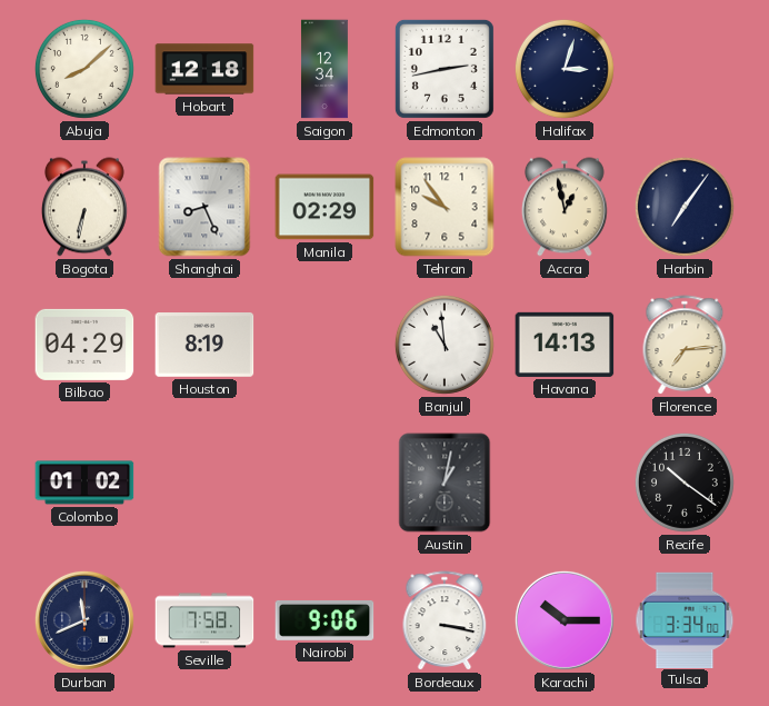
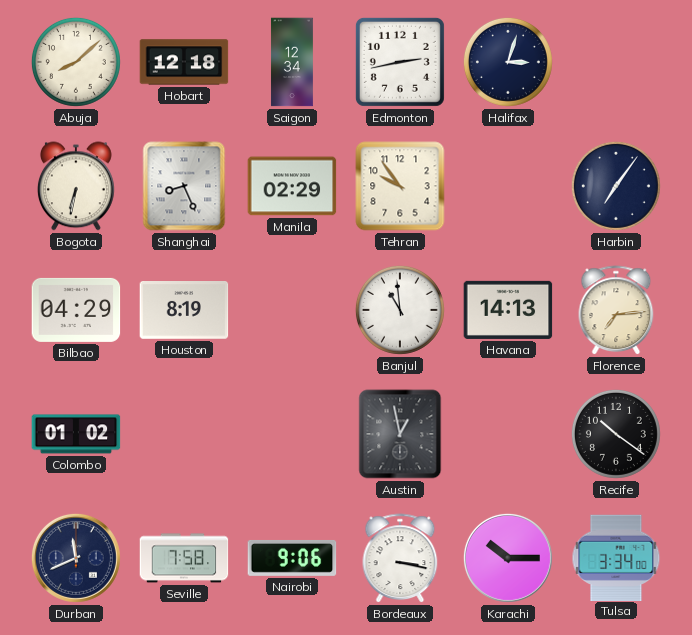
Accra: 12:58 -> none (565, 207)
Austin: 1:02 -> 12:58 (400, 434)
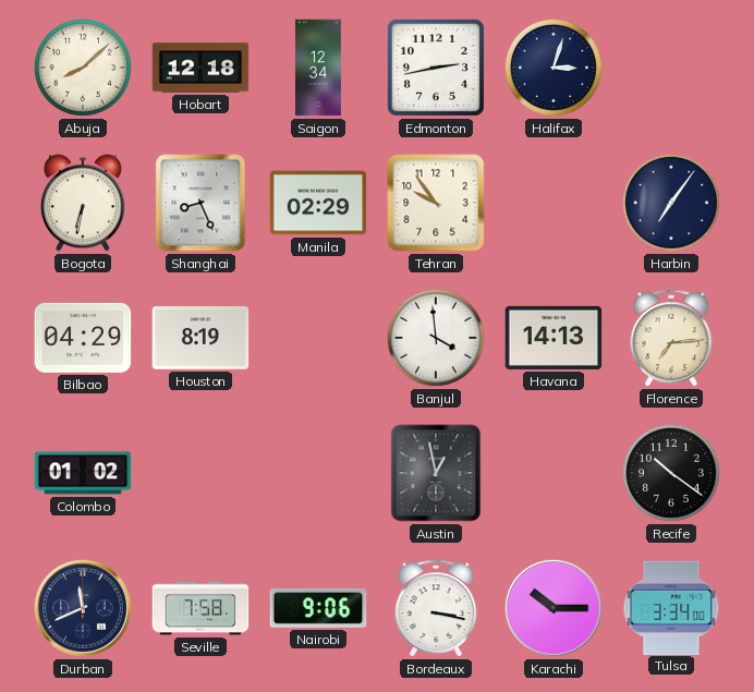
Banjul: 10:59 -> 3:59 (436, 338)
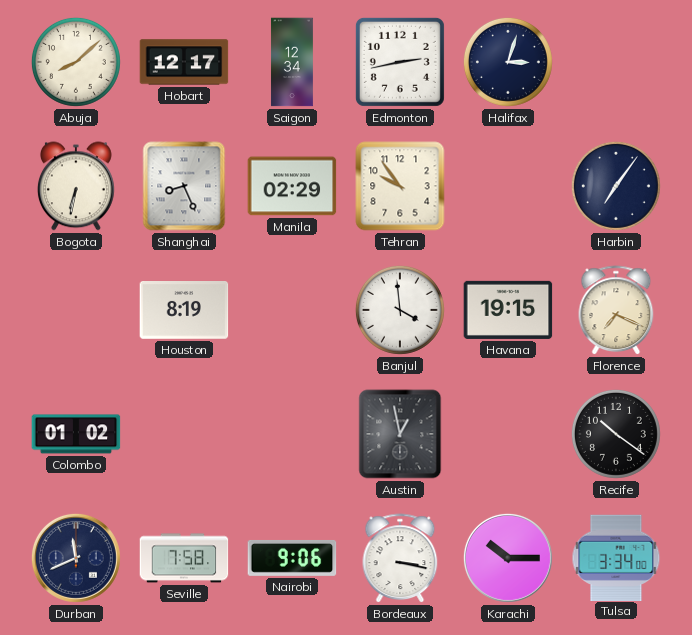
Hobart: 12:18 -> 12:17 (184, 62)
Bilbao: 04:29 -> none (83, 338)
Havana: 14:13 -> 19:15 (508, 310)
Florence: 7:14 -> 7:19 (616, 311)
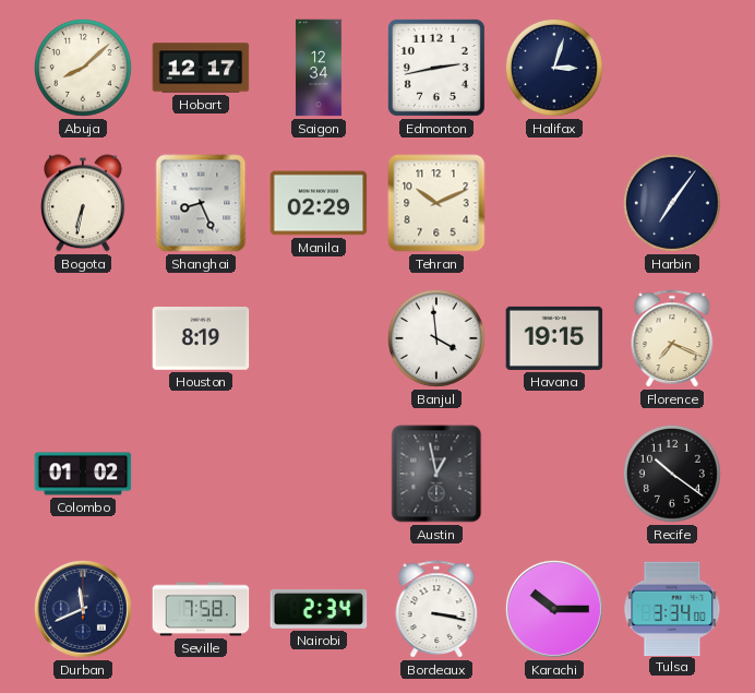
Tehran: 9:54 -> 10:11 (436, 203)
Nairobi: 9:06 -> 2:34 (319, 609)
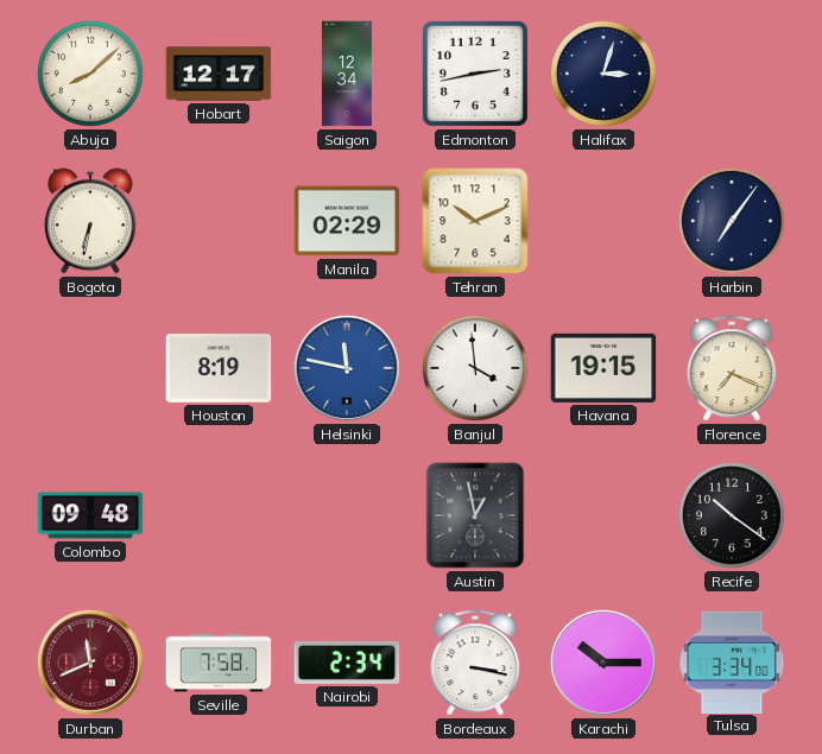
Shanghai: 8:26 -> none (201, 203)
Helsinki: none -> 11:47 (347, 368)
Colombo: 01:02 -> 09:48 (90, 515)
Durban dial: navy -> burgundy (90, 663)
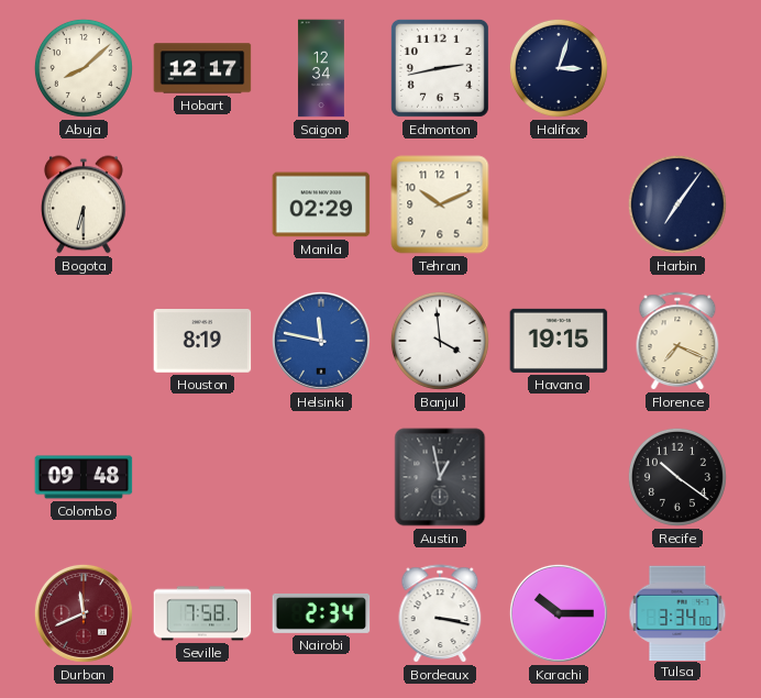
Bogota: 6:32 -> 6:30 (84, 204)
